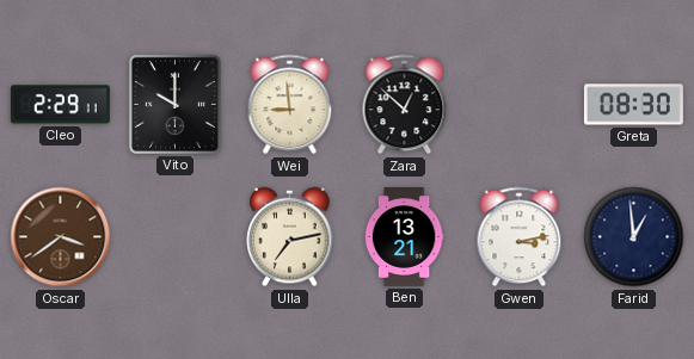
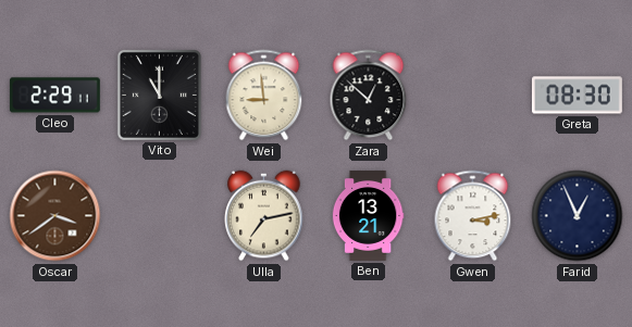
Vito: 10:00 -> 11:00 (159, 95)
Farid: 12:59 -> 12:56 (578, 216)
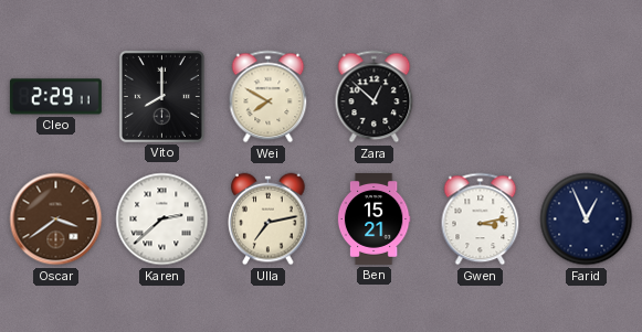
Vito: 11:00 -> 8:00 (161, 96)
Wei: 8:59 -> 7:50 (269, 97)
Greta: 08:30 -> none (577, 96)
Karen: none -> 2:38 (162, 219)
Ben: 13:21 -> 15:21 (373, 219)
